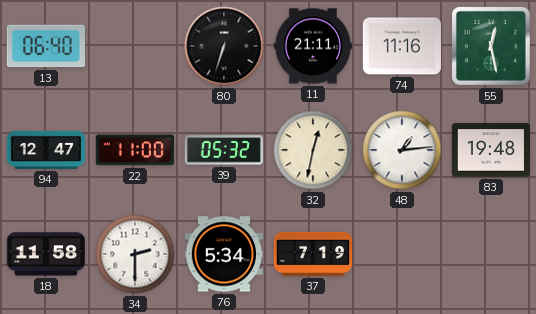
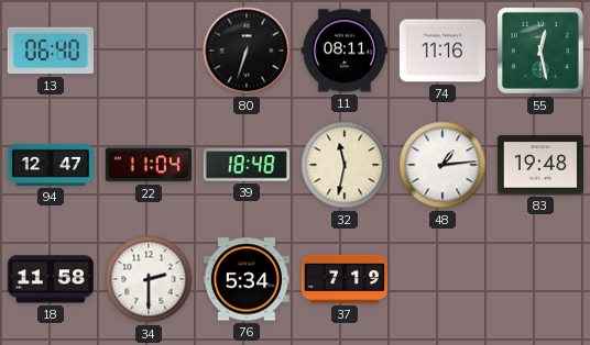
11: 21:11 -> 08:11 (345, 51)
22: 11:00 -> 11:04 (149, 165)
39: 05:32 -> 18:48 (247, 165)
32: 12:32 -> 11:32 (345, 165)
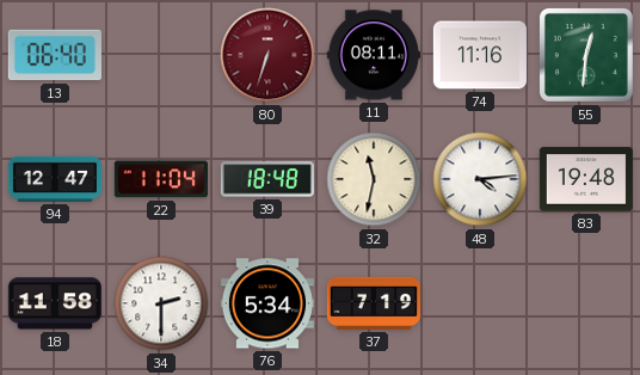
80 dial: black -> burgundy (267, 55)
55: 12:28 -> 12:31 (586, 55)
48: 1:14 -> 4:14 (480, 179)
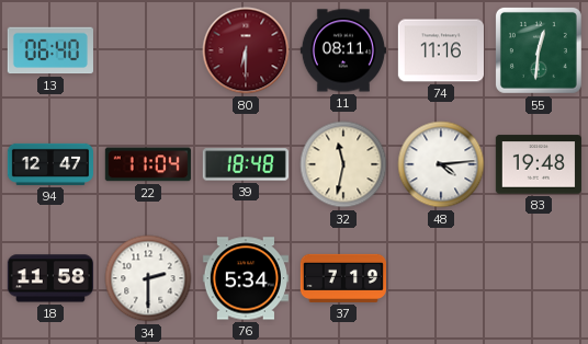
80: 6:33 -> 6:30 (246, 50)
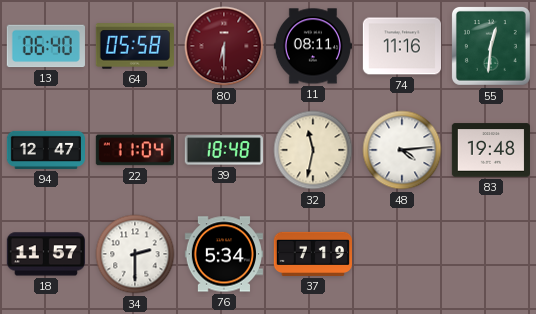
64: none -> 05:58 (135, 46)
18: 11:58 -> 11:57 (46, 254)
